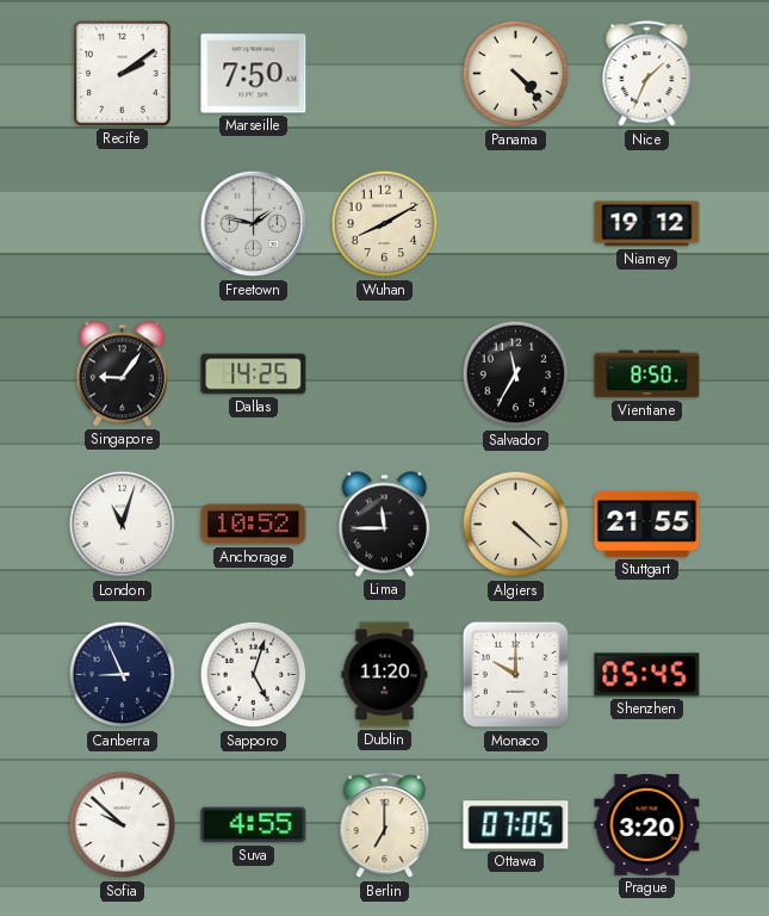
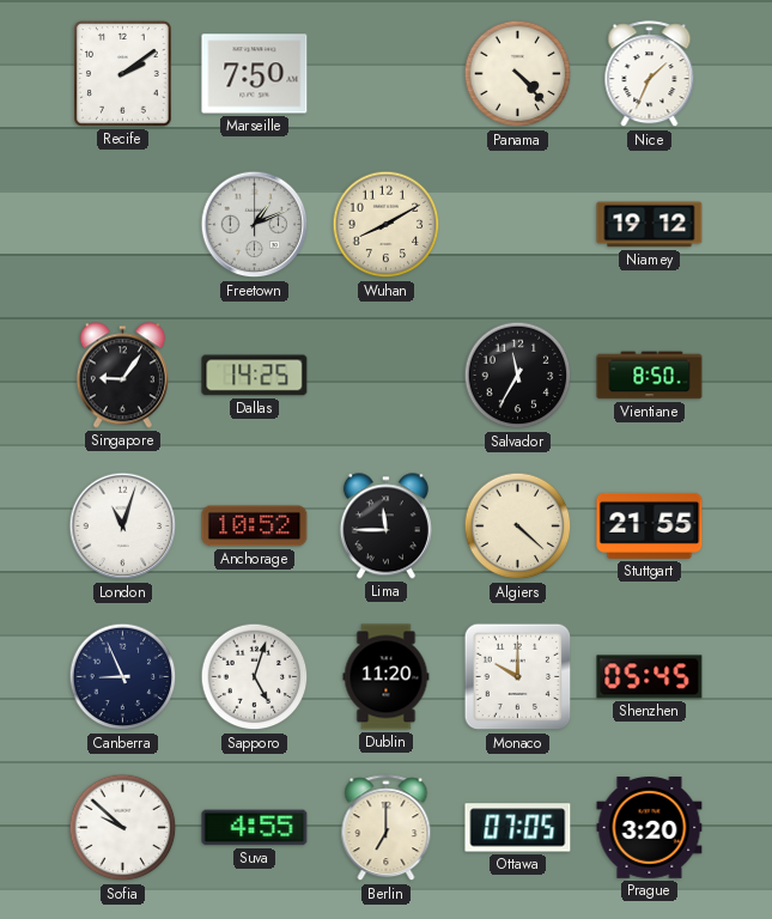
Freetown: 1:47 -> 1:11 (255, 225)
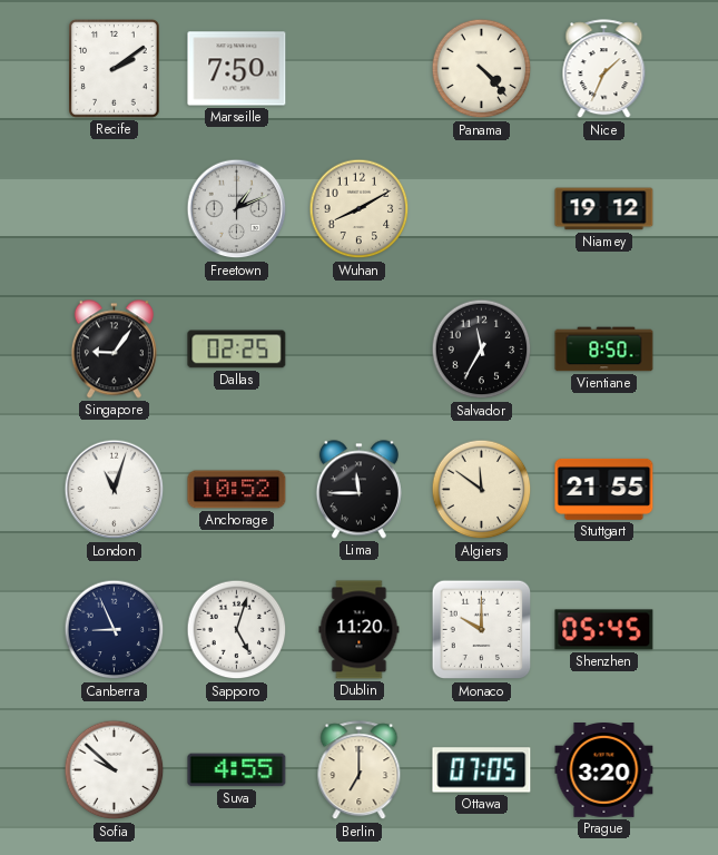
Dallas: 14:25 -> 02:25 (237, 350)
Algiers: 4:22 -> 11:51 (482, 490)
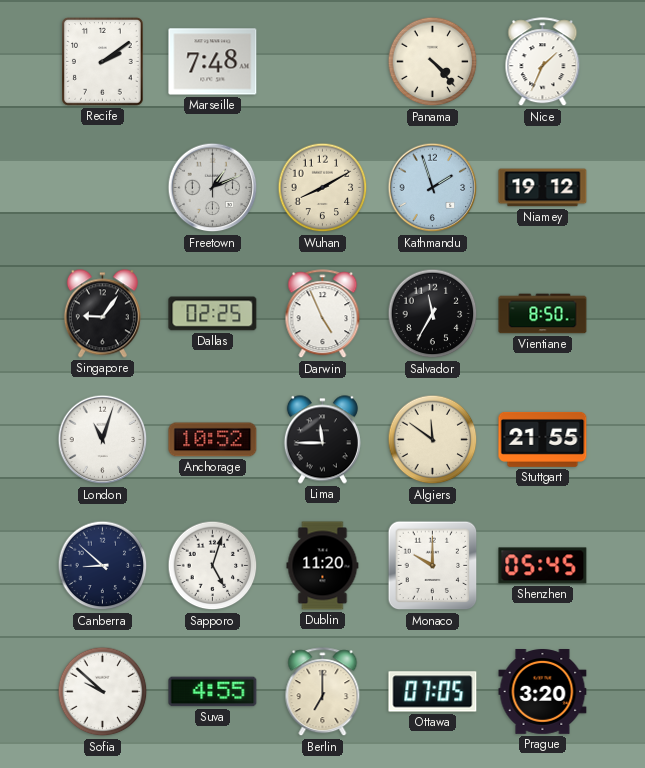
Marseille: 7:50 -> 7:48 (213, 62)
Kathmandu: none -> 1:57 (433, 188)
Darwin: none -> 4:56 (323, 314)
Canberra: 8:56 -> 8:52 (103, 566)
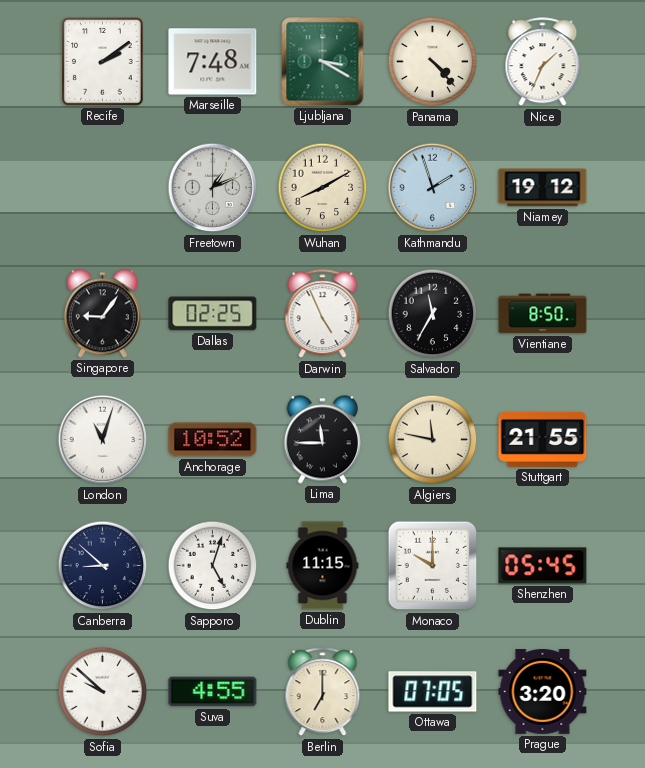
Ljubljana: none -> 3:20 (323, 62)
Algiers: 11:51 -> 11:47 (433, 440)
Dublin: 11:20 -> 11:15 (323, 566)
